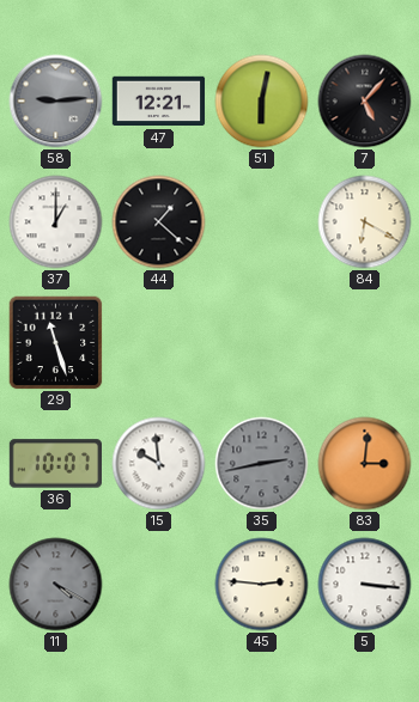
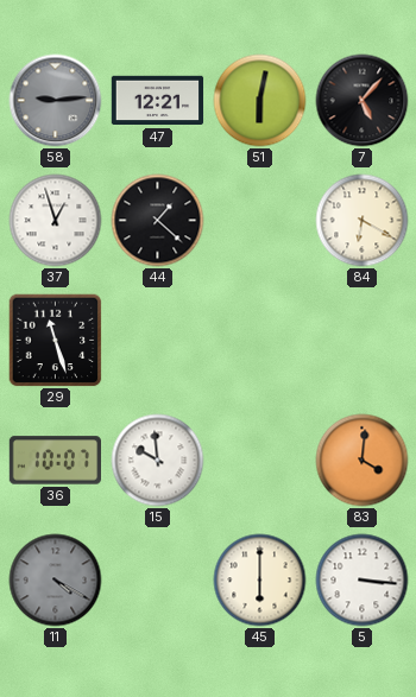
37: 1:00 -> 12:57 (56, 221)
35: 2:43 -> none (262, 464)
83: 3:01 -> 4:01 (363, 461)
45: 2:46 -> 6:00 (260, 581)
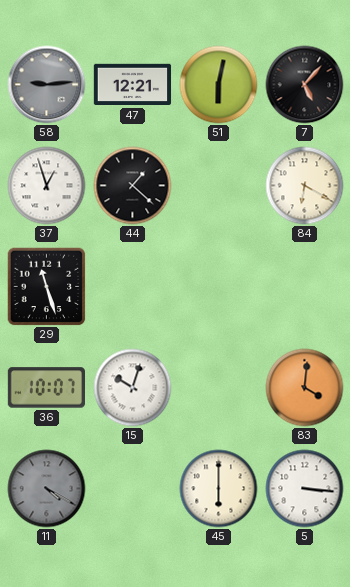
15: 9:59 -> 10:03 (133, 388)
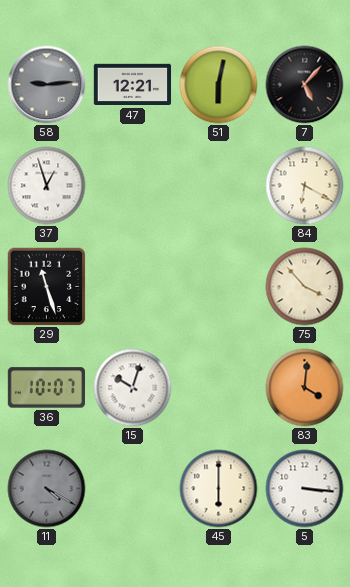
44: 1:22 -> none (133, 186)
75: none -> 3:53 (305, 287)
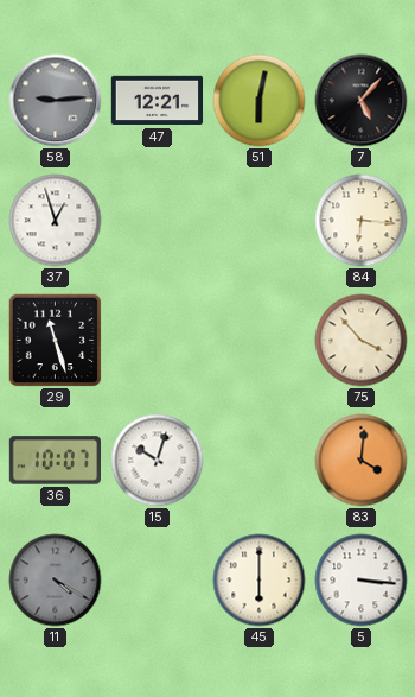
84: 6:20 -> 6:16 (362, 221)
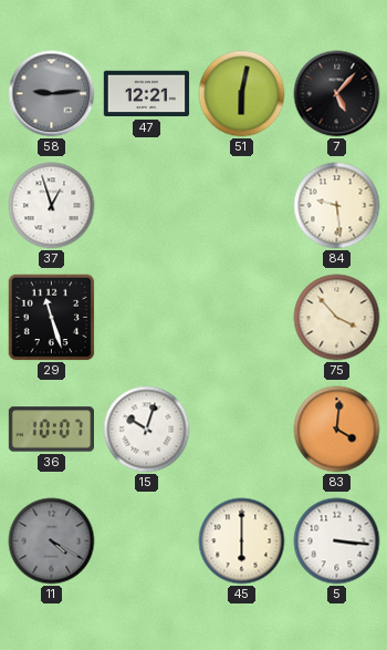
84: 6:16 -> 9:29 (337, 206)
